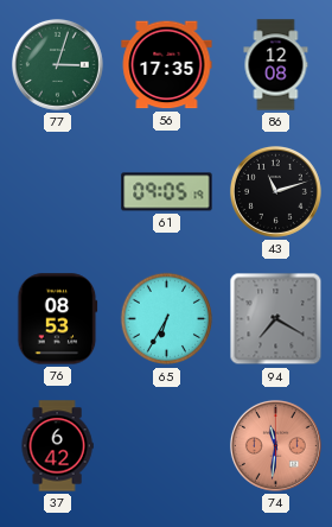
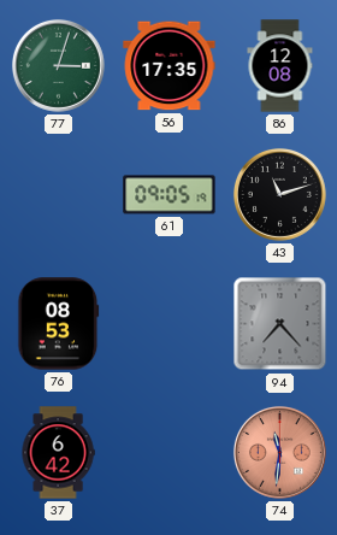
65: 6:35 -> none (167, 319)
94: 7:20 -> 7:23 (280, 324)
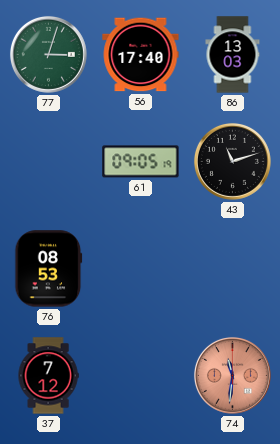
56: 17:35 -> 17:40 (141, 55)
86: 12:08 -> 13:03 (233, 55)
94: 7:23 -> none (280, 324)
37: 6:42 -> 7:12 (48, 376)
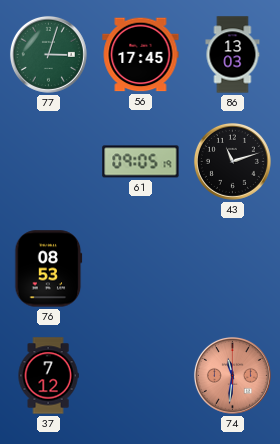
56: 17:40 -> 17:45 (141, 55)
